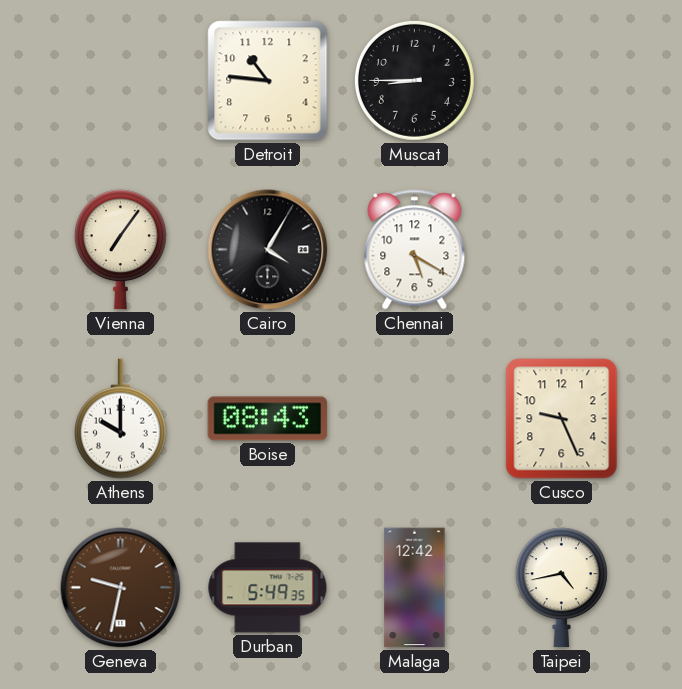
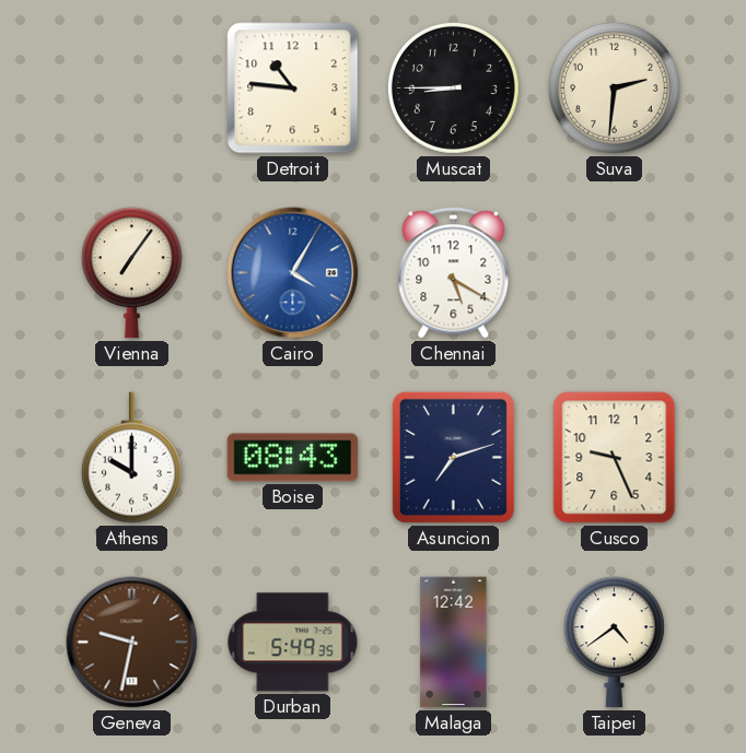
Suva: none -> 2:31 (614, 87)
Cairo dial: black -> blue (293, 273)
Asuncion: none -> 7:12 (453, 457)
Taipei: 4:43 -> 4:39 (614, 643)
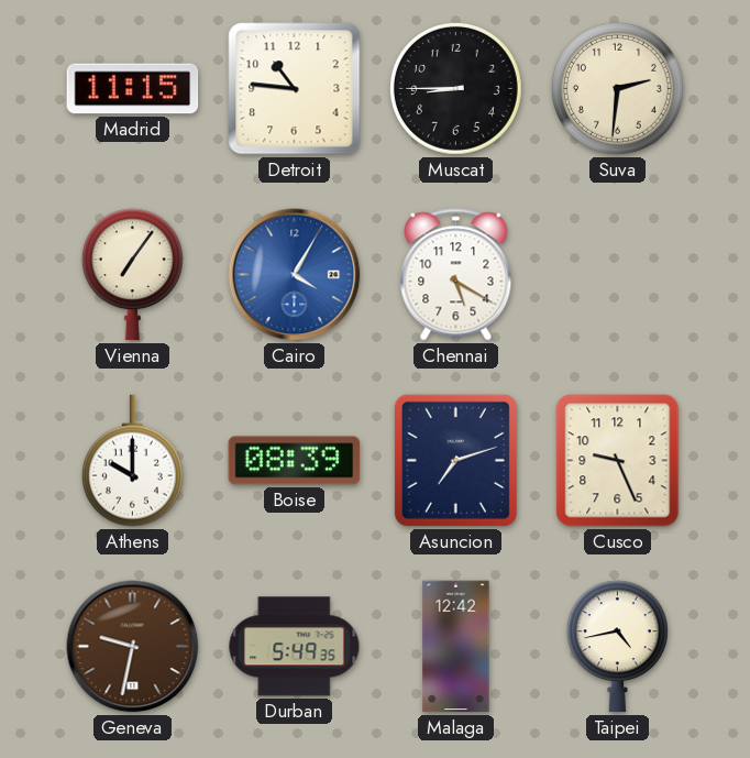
Madrid: none -> 11:15 (133, 89)
Boise: 08:43 -> 08:39 (295, 461)
Taipei: 4:39 -> 4:43 (617, 647)
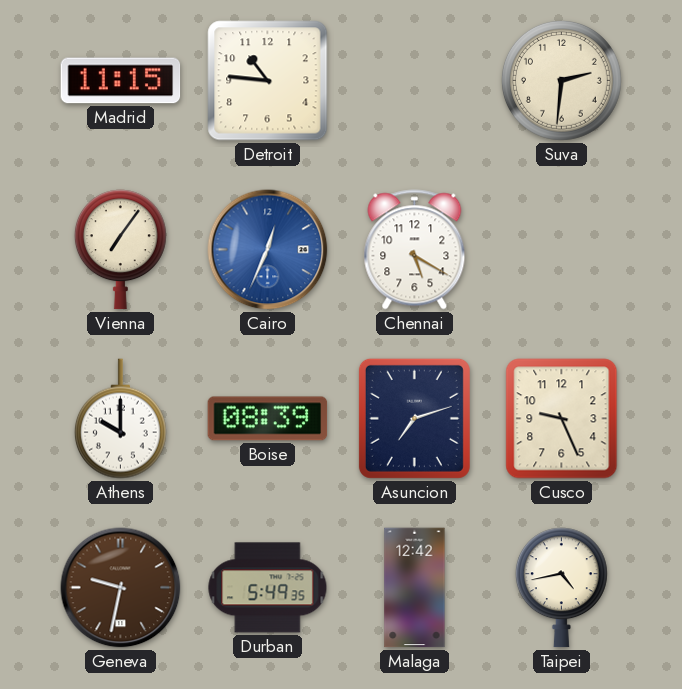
Muscat: 8:45 -> none (455, 88)
Cairo: 4:05 -> 12:34 (268, 250)
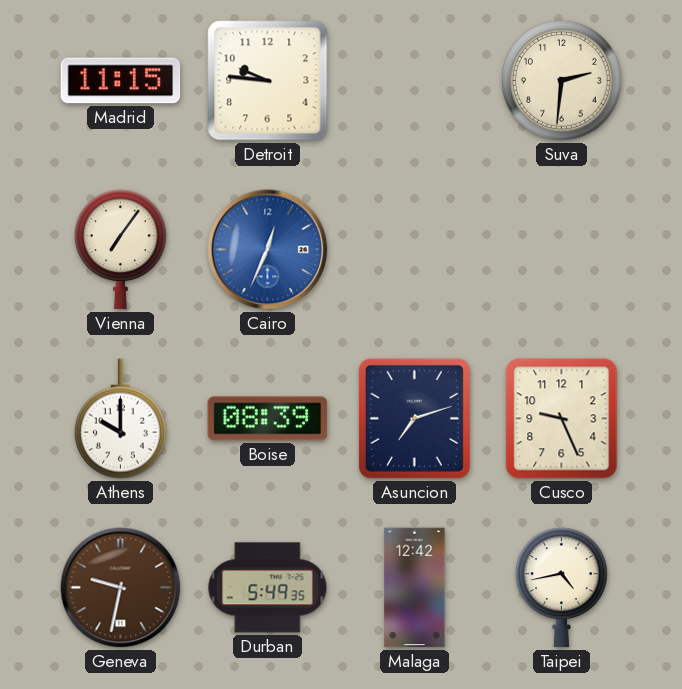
Detroit: 10:46 -> 9:46 (268, 81)
Chennai: 5:20 -> none (415, 250)
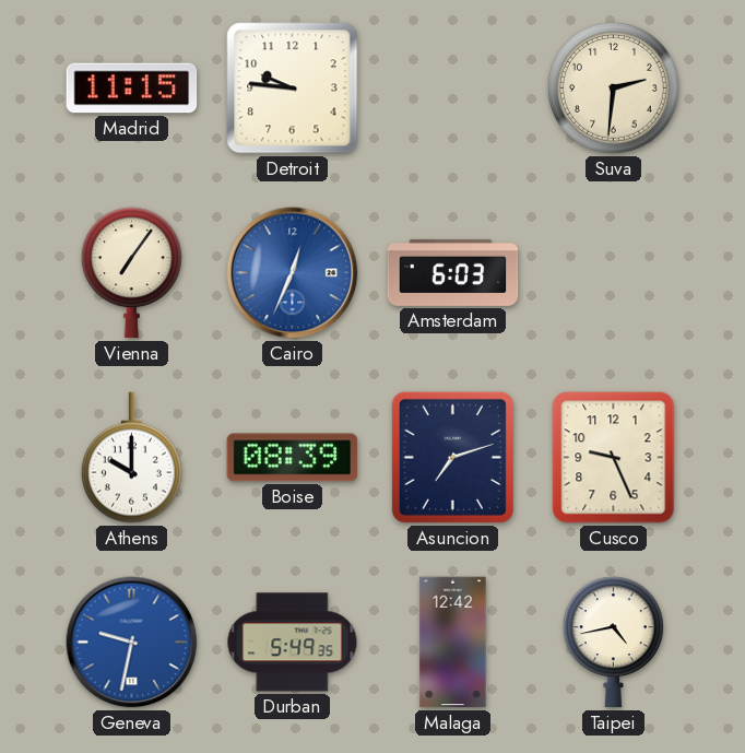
Amsterdam: none -> 6:03 (453, 272)
Geneva dial: brown -> blue (132, 643)
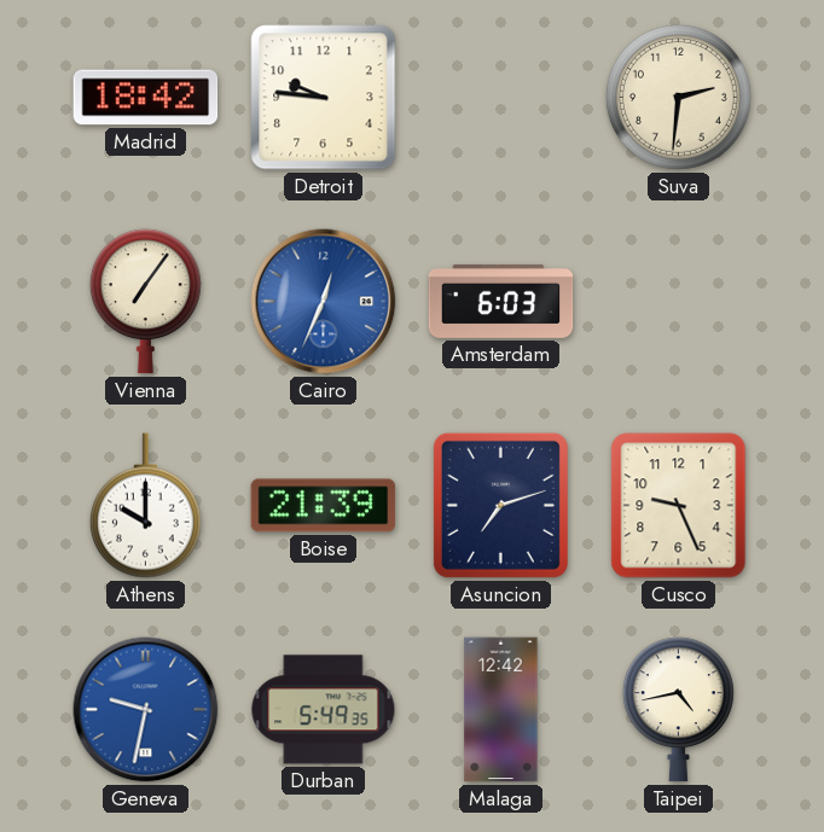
Madrid: 11:15 -> 18:42 (146, 98)
Boise: 08:39 -> 21:39 (324, 506)
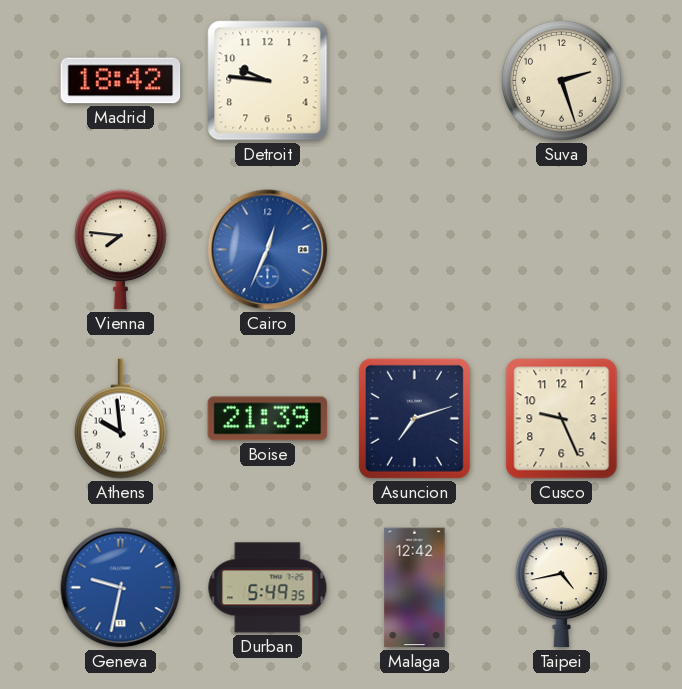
Suva: 2:31 -> 2:27 (561, 80)
Vienna: 7:06 -> 7:46 (120, 250)
Amsterdam: 6:03 -> none (501, 301)
Athens: 10:00 -> 9:59 (120, 419)
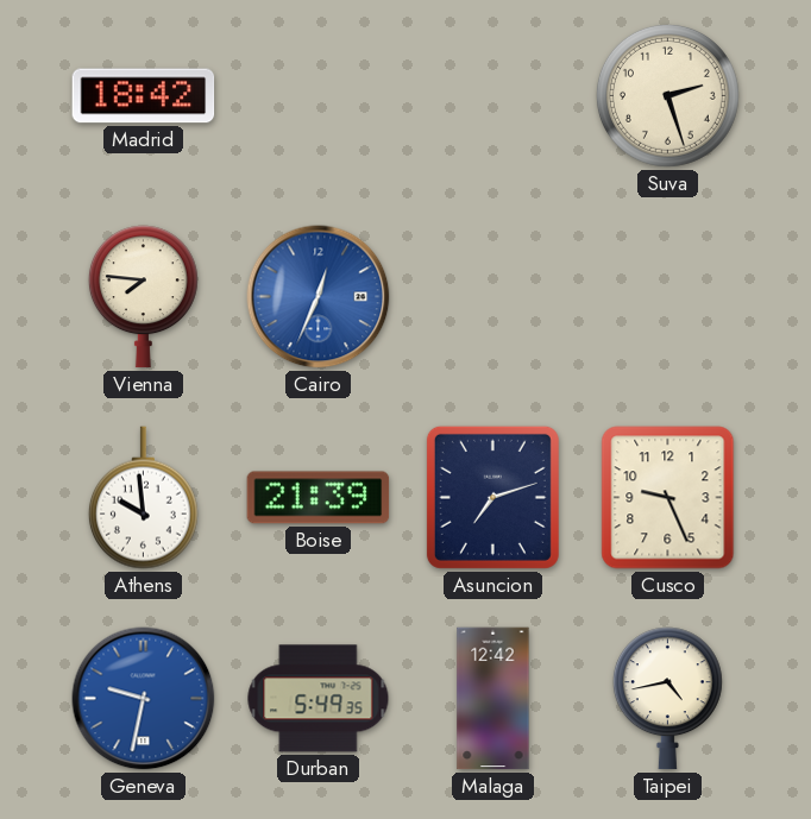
Detroit: 9:46 -> none (268, 81)
